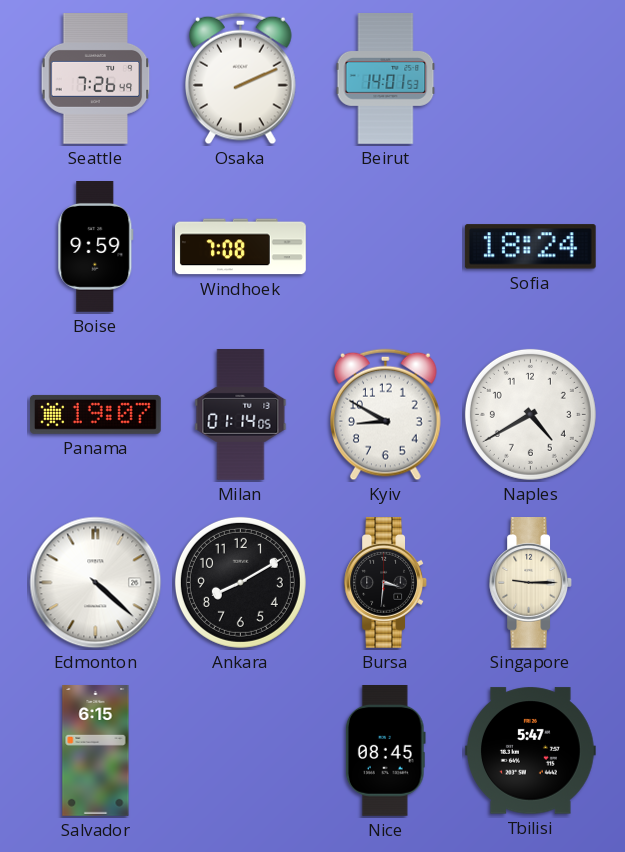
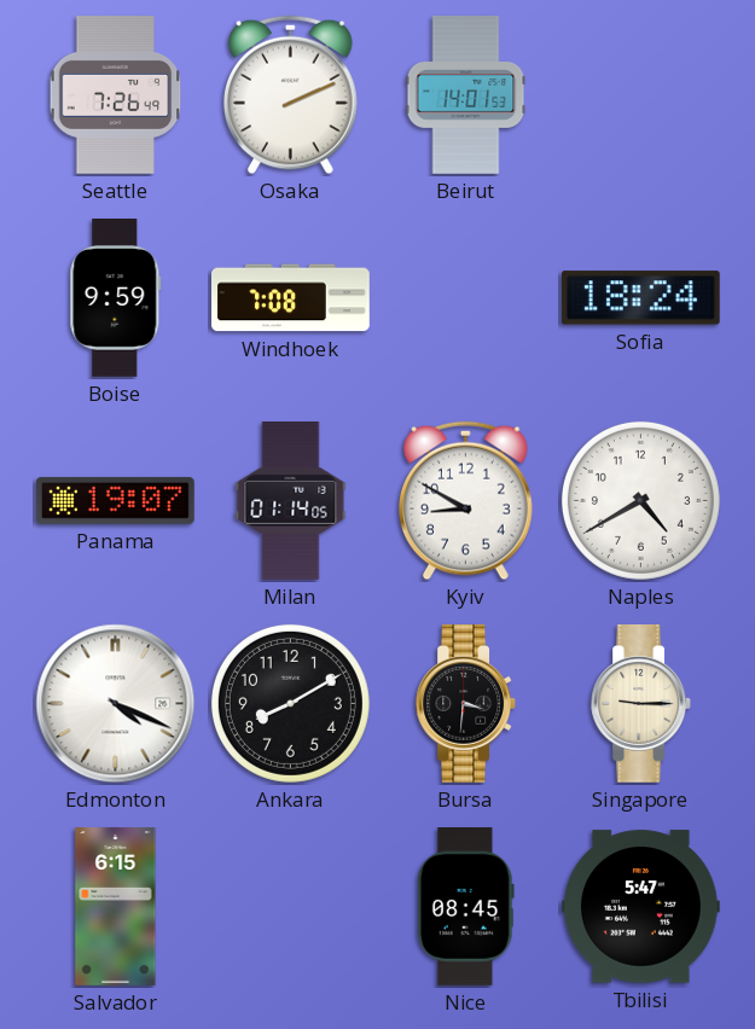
Edmonton: 4:22 -> 4:19 (116, 704)
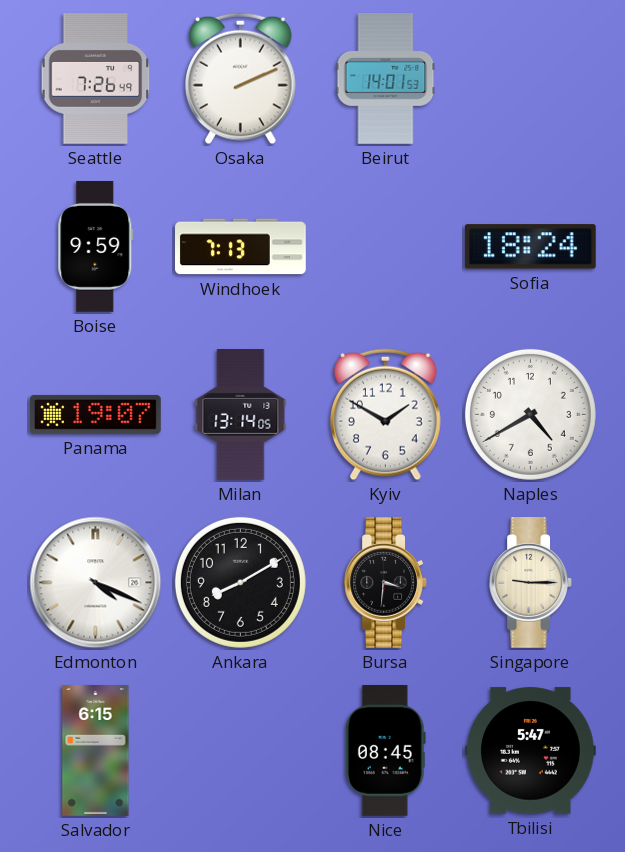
Windhoek: 7:08 -> 7:13 (241, 247)
Milan: 01:14 -> 13:14 (241, 415)
Kyiv: 8:50 -> 1:50 (386, 415)
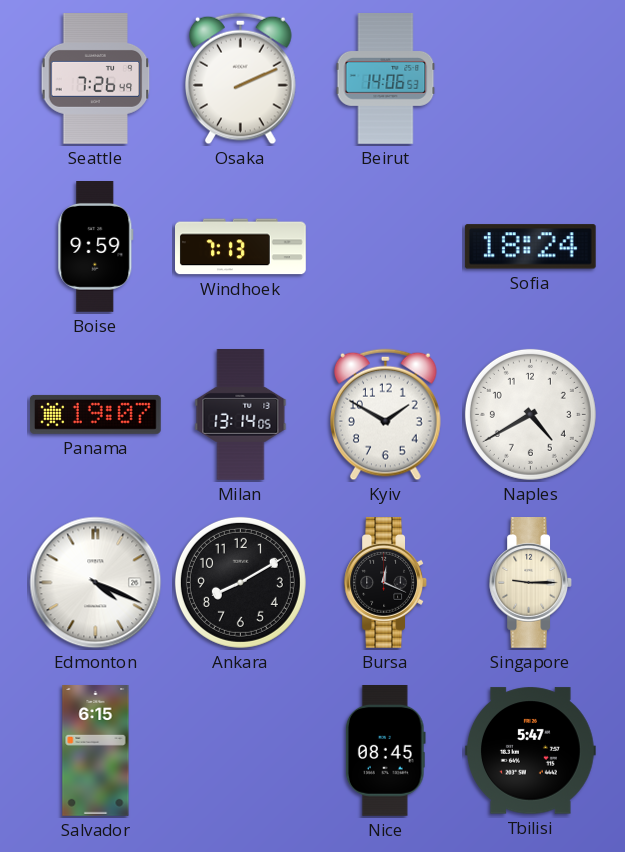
Beirut: 14:01 -> 14:06 (386, 79)
Bursa: 3:31 -> 12:19 (385, 583)
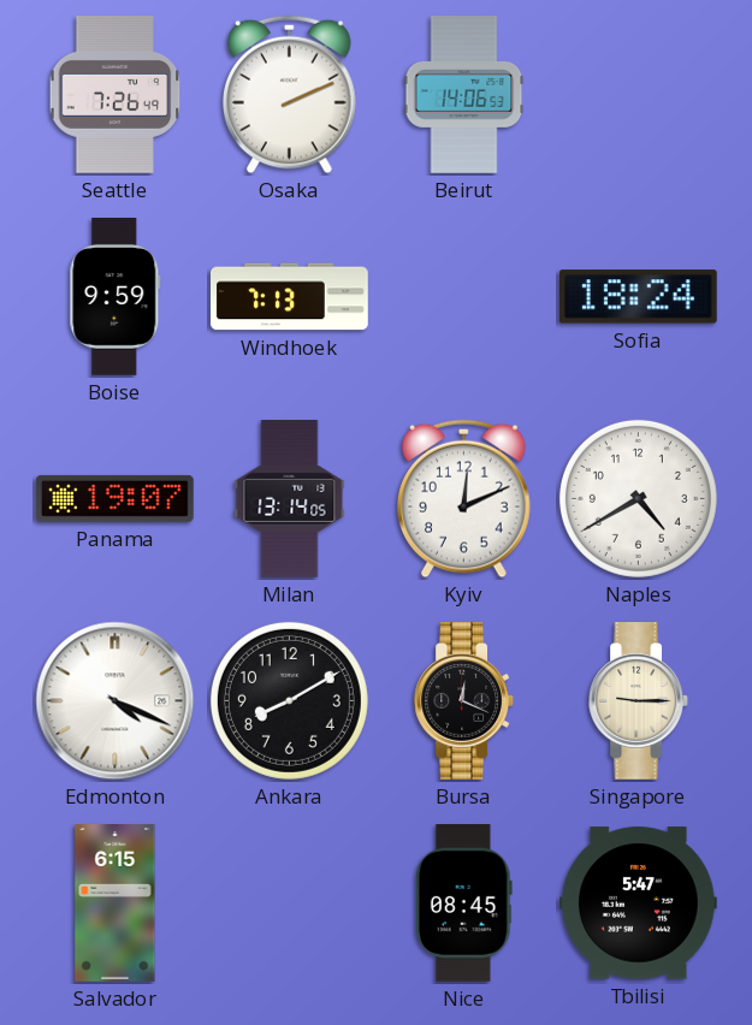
Kyiv: 1:50 -> 12:11 (464, 499)
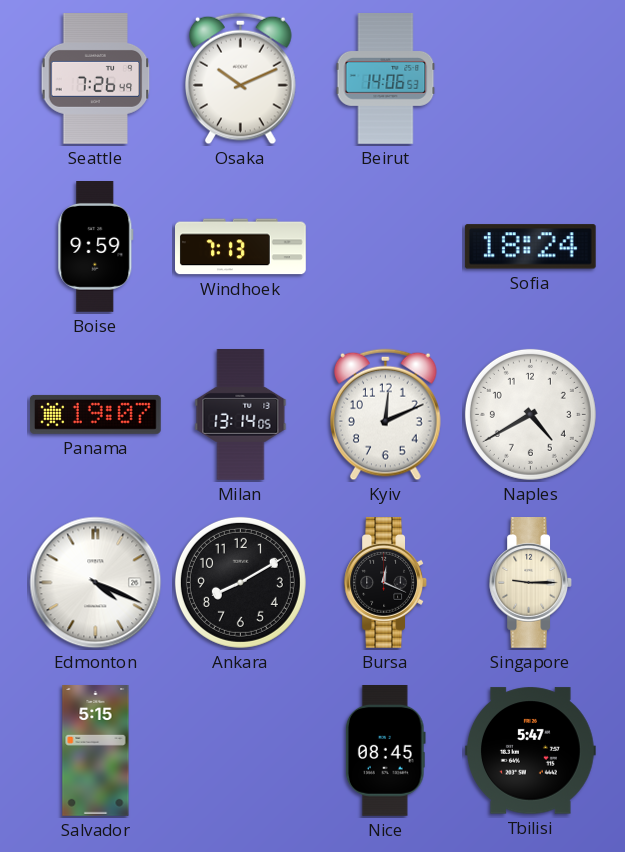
Osaka: 2:11 -> 10:11 (241, 79)
Salvador: 6:15 -> 5:15 (96, 751)
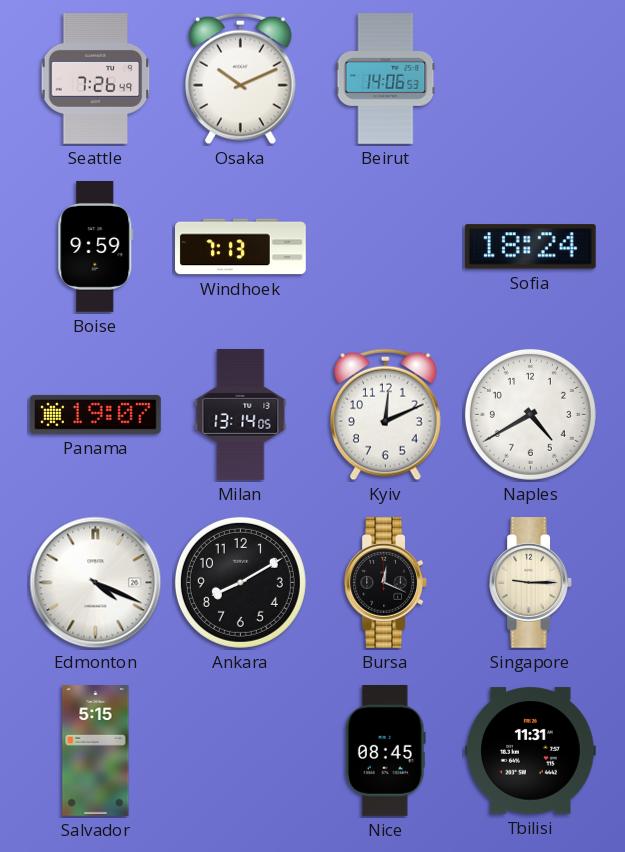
Tbilisi: 5:47 -> 11:31 (531, 751)
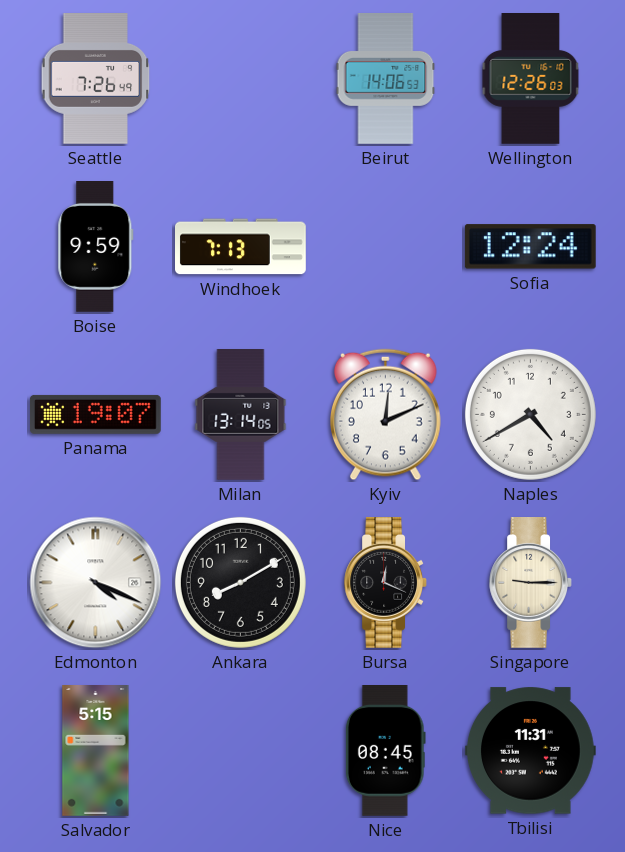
Osaka: 10:11 -> none (241, 79)
Wellington: none -> 12:26 (531, 79)
Sofia: 18:24 -> 12:24 (530, 247)
